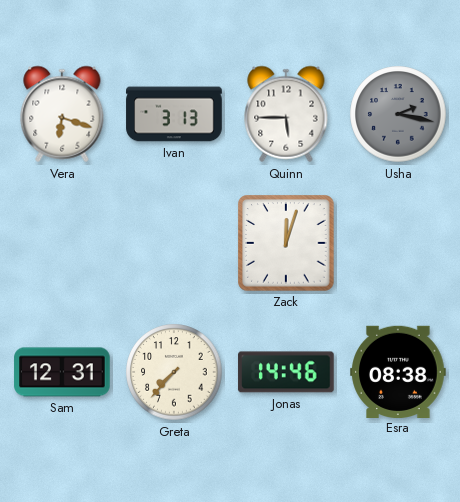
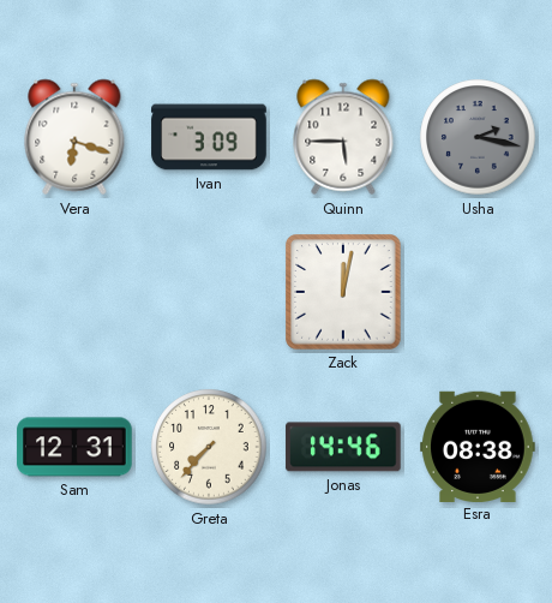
Ivan: 3:13 -> 3:09 (209, 137)
Zack: 12:03 -> 12:02 (343, 292)
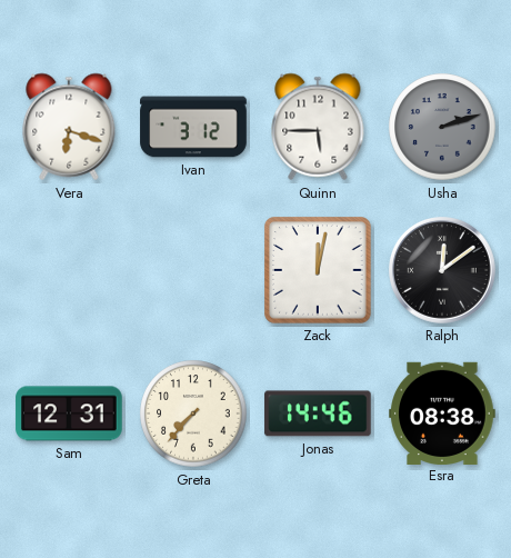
Ivan: 3:09 -> 3:12 (193, 127)
Usha: 2:17 -> 2:12 (442, 127)
Ralph: none -> 12:09 (443, 271)
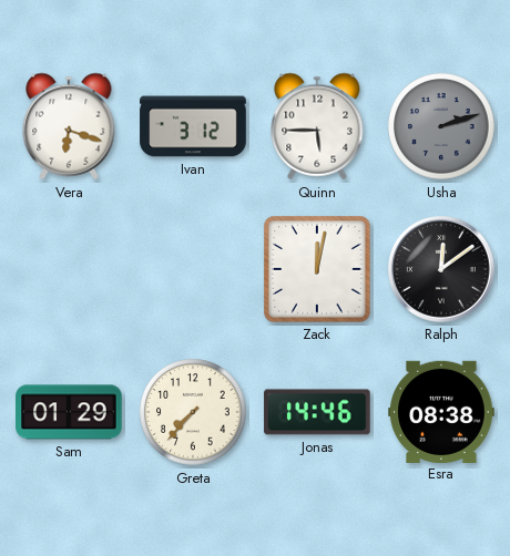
Sam: 12:31 -> 01:29 (69, 412)
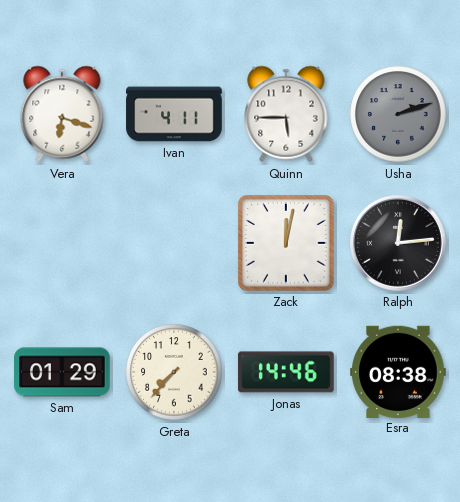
Ivan: 3:12 -> 4:11 (174, 114)
Ralph: 12:09 -> 12:14 (399, 244)
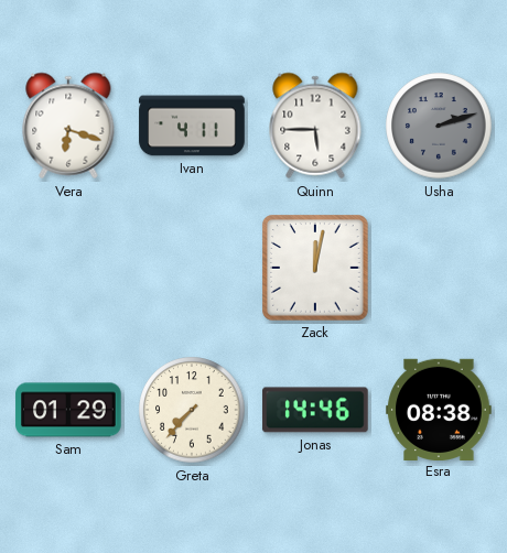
Ralph: 12:14 -> none (399, 244)
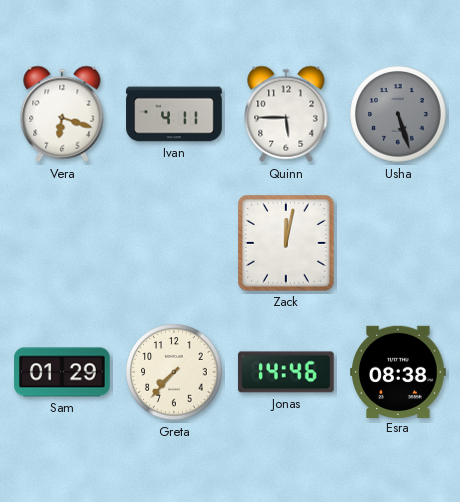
Usha: 2:12 -> 5:27 (398, 114)
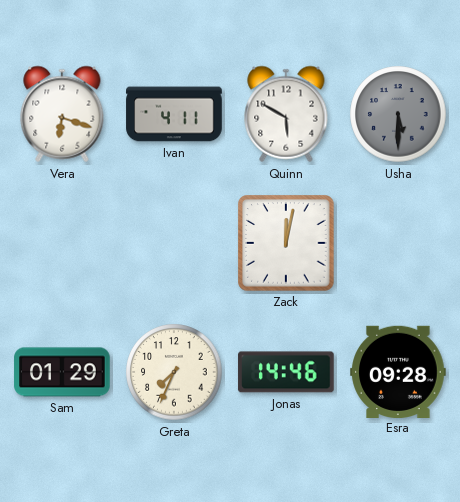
Quinn: 5:45 -> 5:50 (286, 114)
Usha: 5:27 -> 5:30 (398, 114)
Greta: 7:37 -> 7:34 (174, 372)
Esra: 08:38 -> 09:28 (398, 371)
